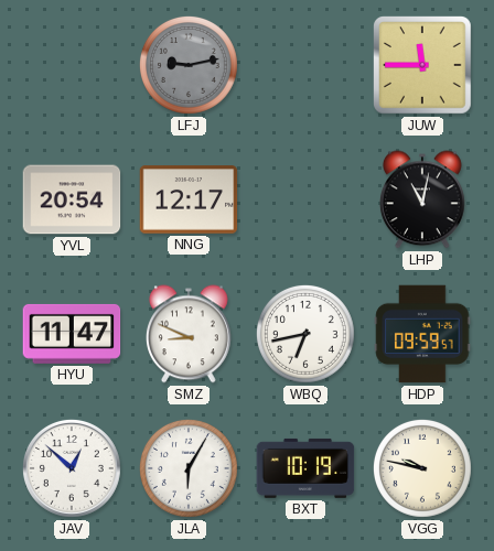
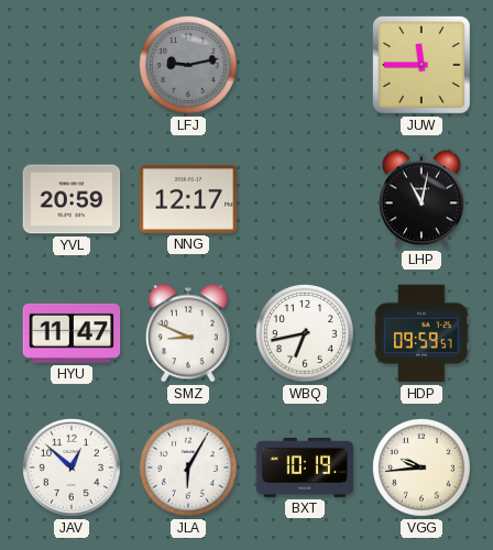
YVL: 20:54 -> 20:59 (72, 199)
VGG: 9:47 -> 9:44 (421, 468)
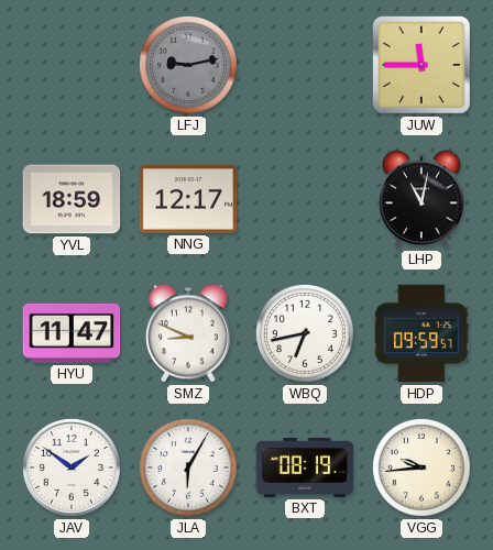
YVL: 20:59 -> 18:59 (72, 199)
JAV: 12:52 -> 1:51 (72, 468)
BXT: 10:19 -> 08:19 (305, 468)
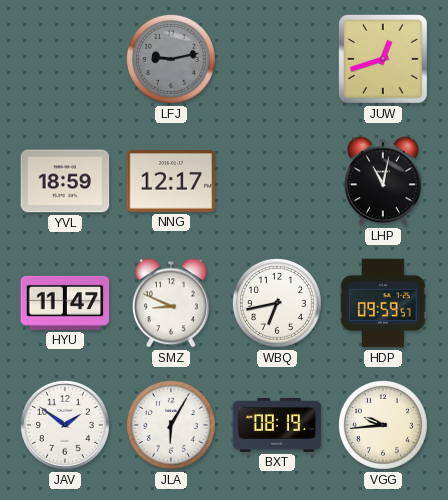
JUW: 11:45 -> 12:42 (384, 60)
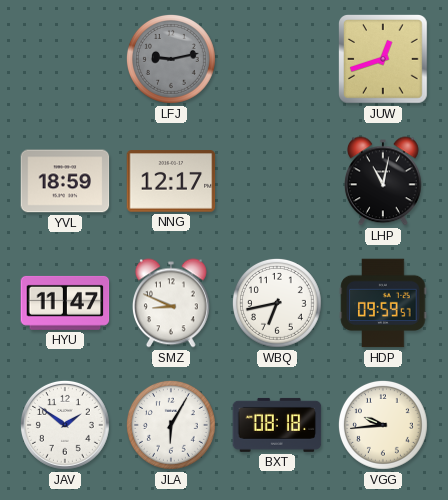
BXT: 08:19 -> 08:18 (277, 425)
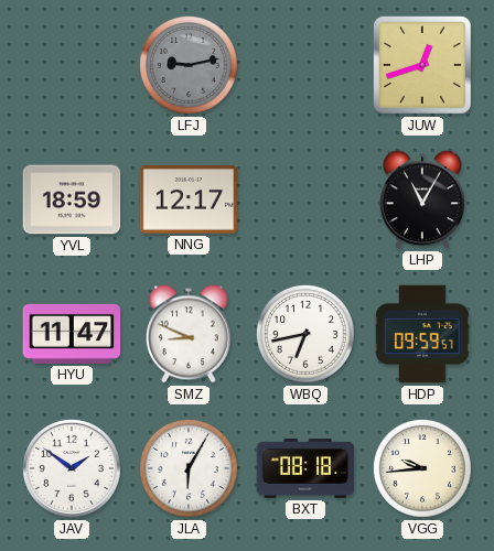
LHP: 11:02 -> 11:05 (423, 199)
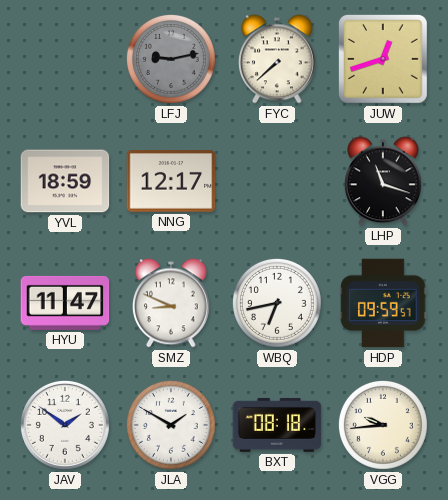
FYC: none -> 7:38 (278, 59)
LHP: 11:05 -> 11:18 (384, 181)
JLA: 6:05 -> 1:50 (171, 425)
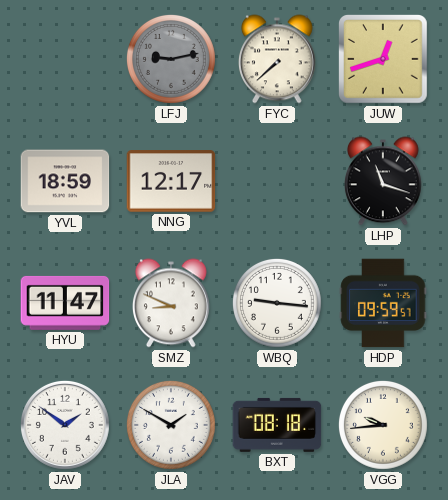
WBQ: 6:43 -> 9:16 (277, 303)
